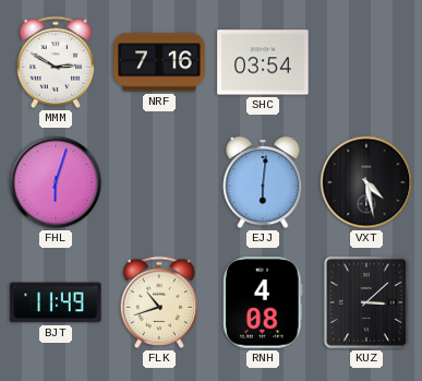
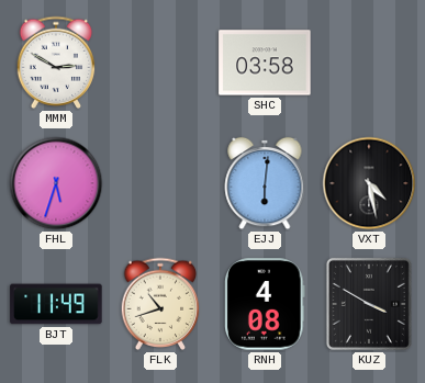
NRF: 7:16 -> none (159, 62)
SHC: 03:54 -> 03:58 (265, 63)
FHL: 6:03 -> 5:33 (56, 183)
KUZ: 3:08 -> 3:50 (369, 304)
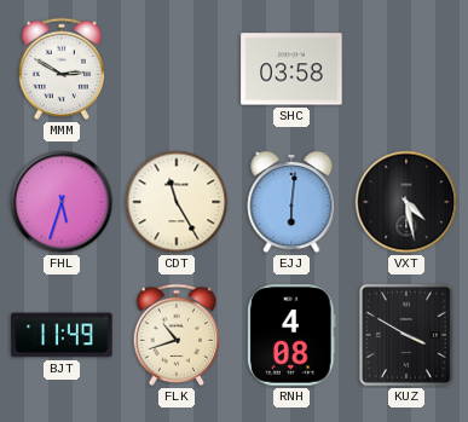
CDT: none -> 11:25 (177, 202)
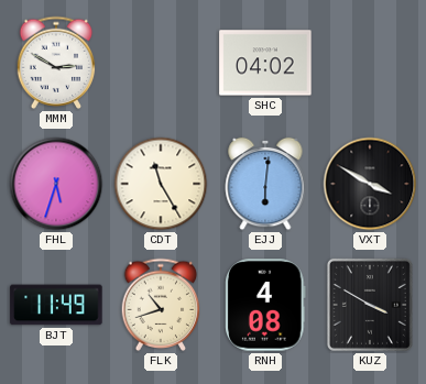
SHC: 03:58 -> 04:02 (265, 63)
VXT: 4:28 -> 3:50 (370, 184)
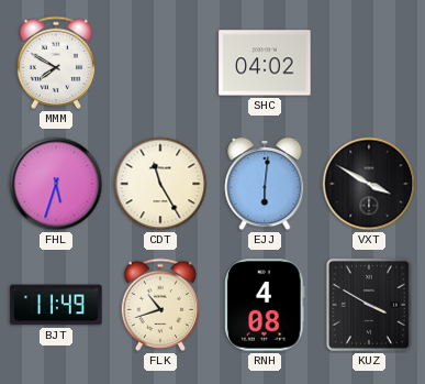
MMM: 2:50 -> 7:50 (56, 63)
